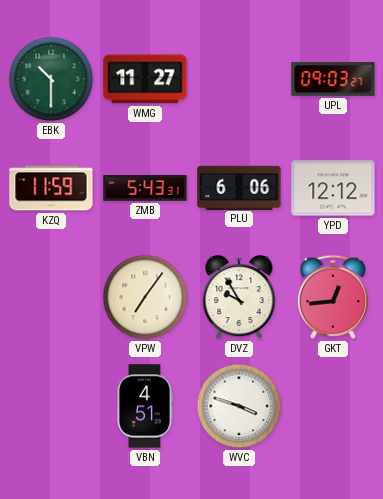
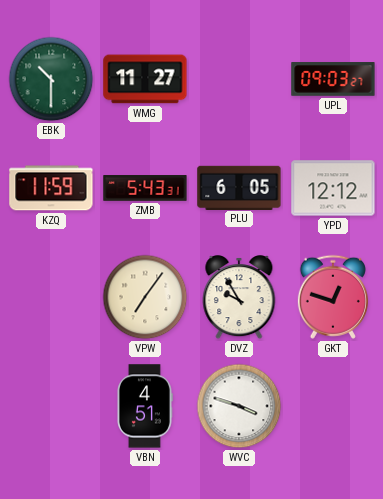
PLU: 6:06 -> 6:05 (239, 187)
GKT: 12:44 -> 12:48 (333, 297)
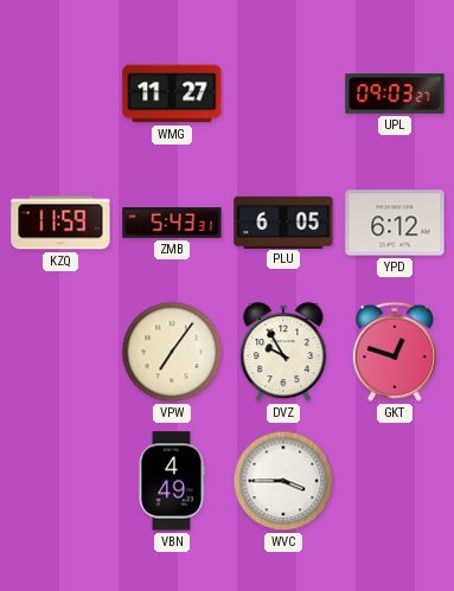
EBK: 10:30 -> none (51, 79)
YPD: 12:12 -> 6:12 (395, 223)
VBN: 4:51 -> 4:49 (172, 481)
WVC: 3:48 -> 3:45 (283, 481)
